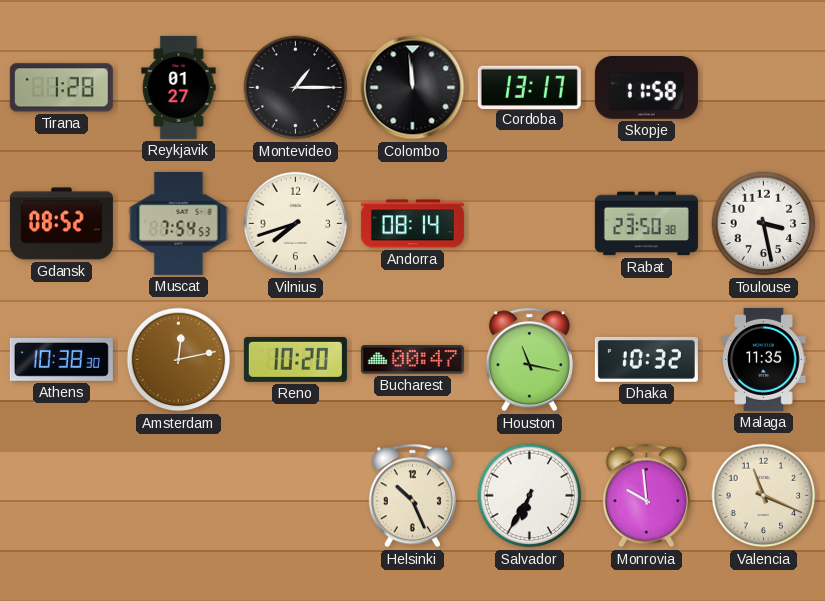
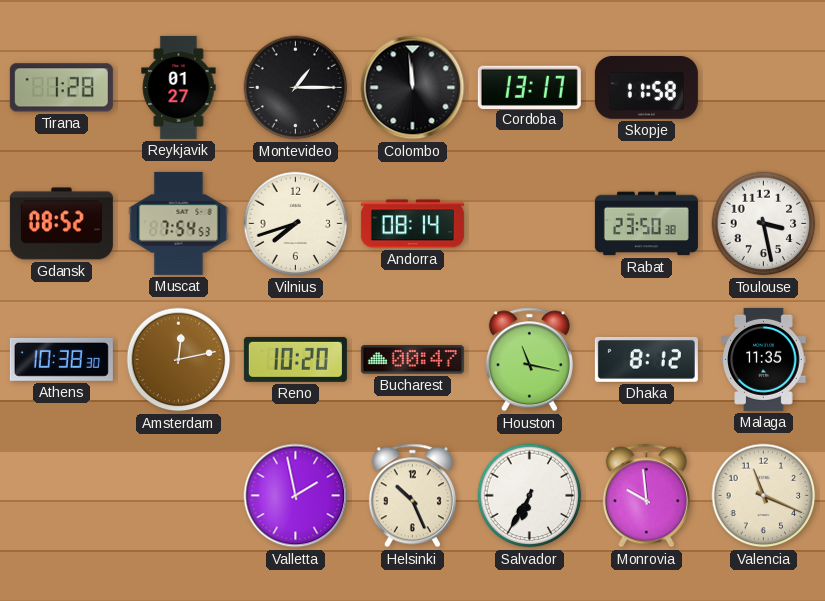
Dhaka: 10:32 -> 8:12 (646, 359)
Valletta: none -> 1:58 (296, 496)
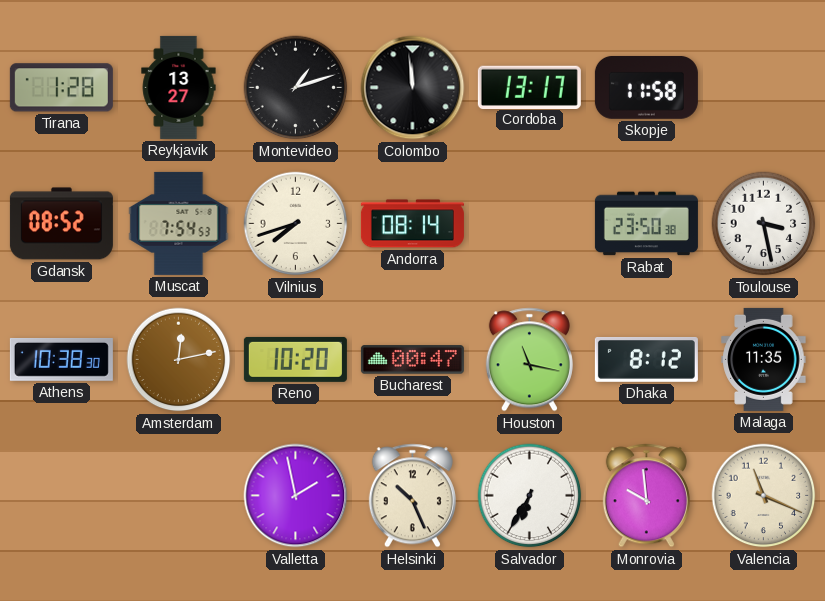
Reykjavik: 01:27 -> 13:27 (179, 87)
Montevideo: 1:15 -> 1:12 (296, 88)
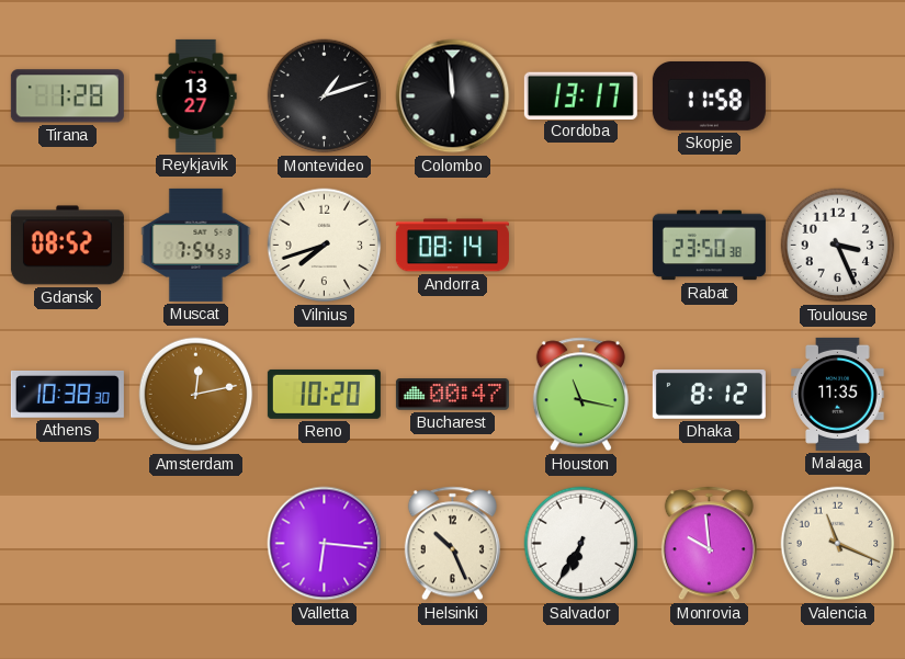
Toulouse: 3:28 -> 3:26 (838, 246)
Valletta: 1:58 -> 6:16 (325, 544)
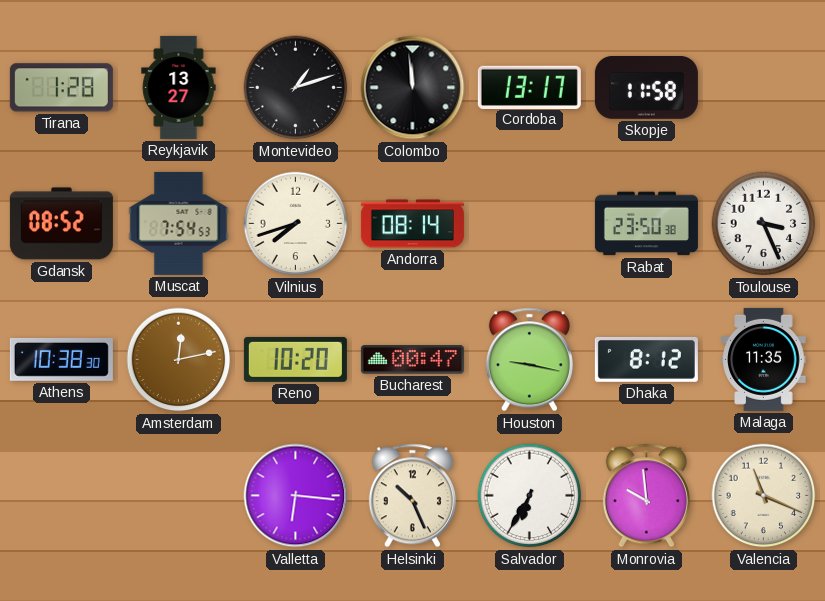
Houston: 11:17 -> 9:17 (529, 360)
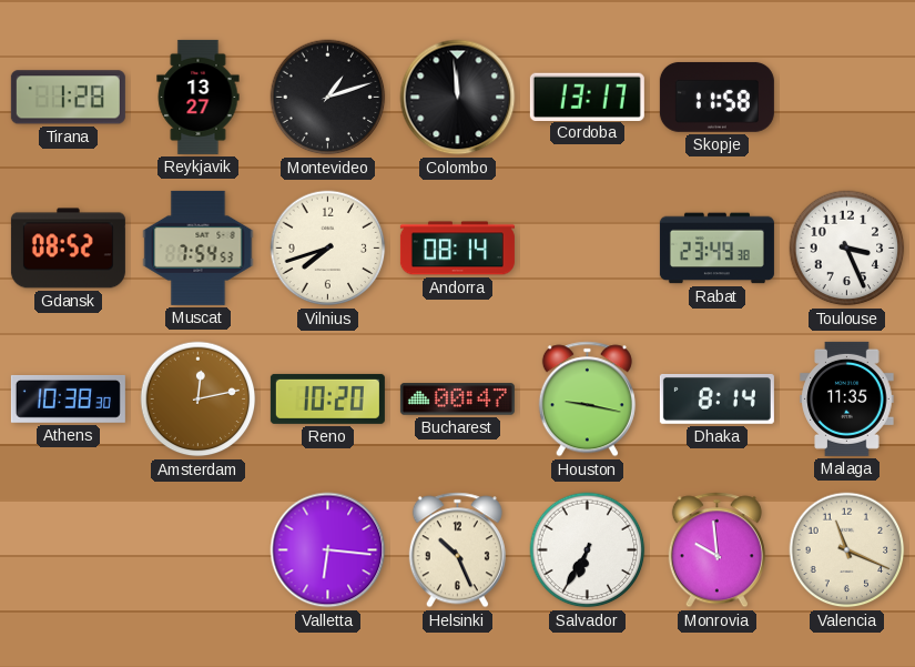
Rabat: 23:50 -> 23:49 (716, 249)
Dhaka: 8:12 -> 8:14 (716, 398)
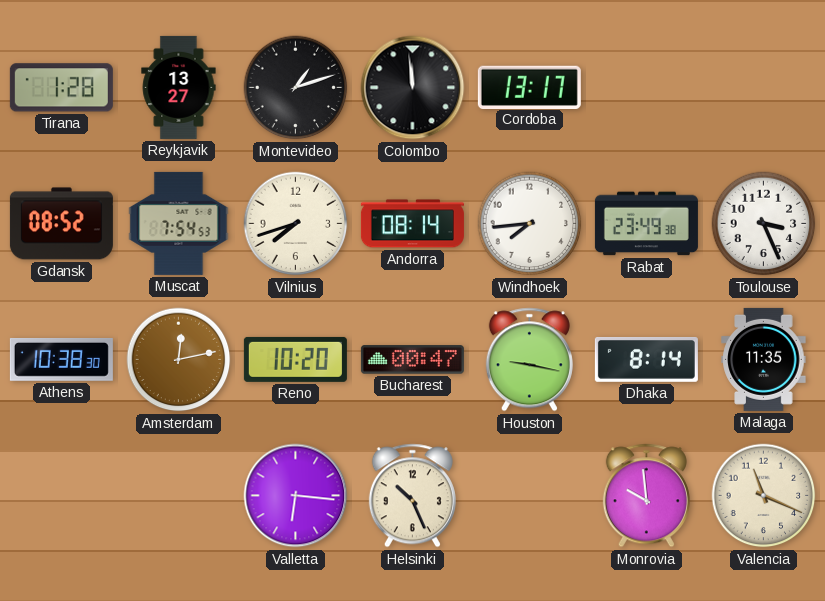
Skopje: 11:58 -> none (716, 97)
Windhoek: none -> 7:44 (530, 224)
Salvador: 6:35 -> none (588, 550)
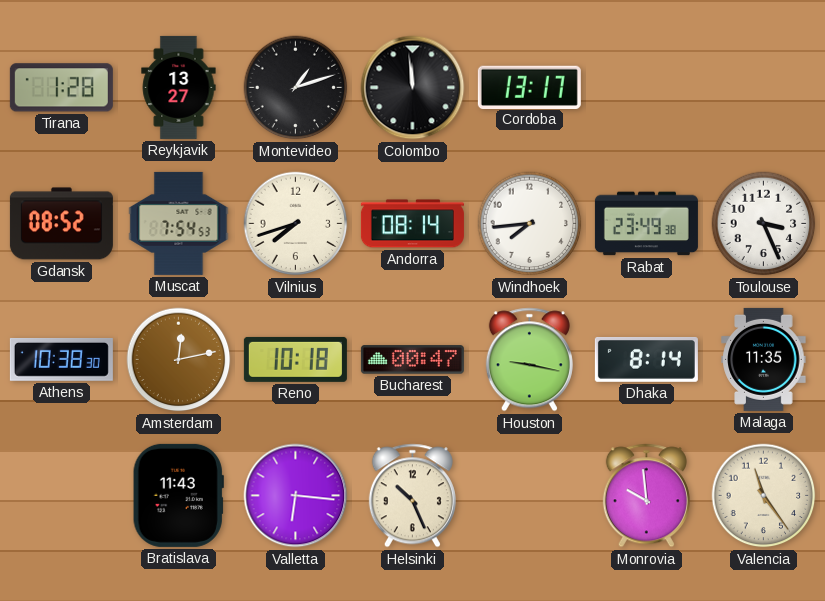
Reno: 10:20 -> 10:18 (295, 359)
Bratislava: none -> 11:43 (178, 495)
Valencia: 11:19 -> 11:24 (764, 496)
